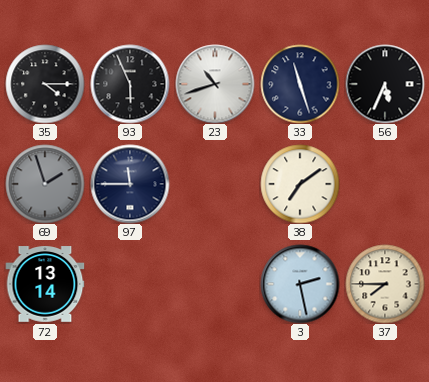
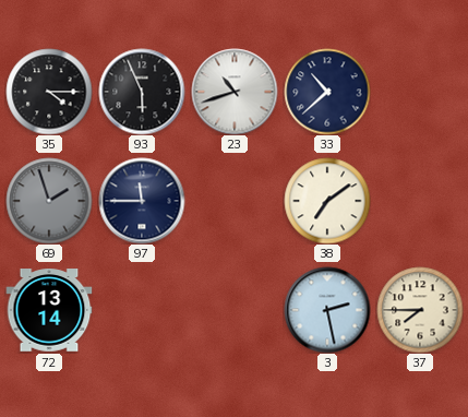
33: 11:27 -> 10:38 (327, 92)
56: 5:34 -> none (385, 84)
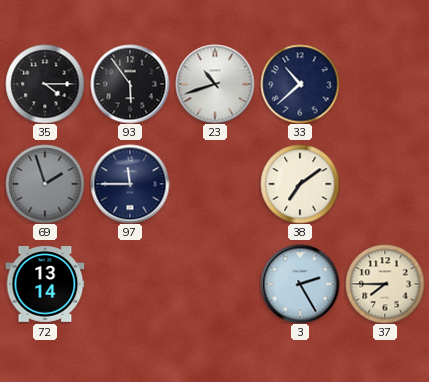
93: 5:56 -> 5:54 (130, 84)
3: 2:28 -> 2:25 (300, 284)
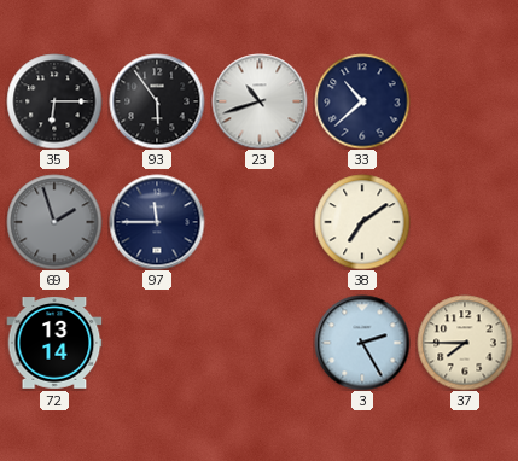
35: 4:15 -> 6:15 (54, 101)
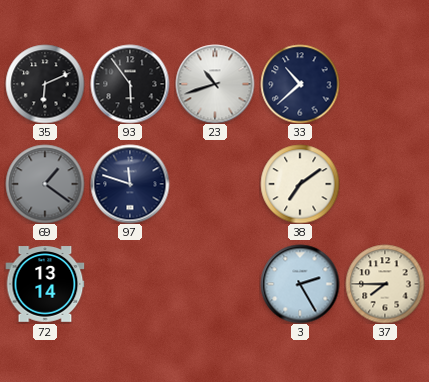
35: 6:15 -> 6:11 (45, 84)
69: 1:57 -> 1:21 (45, 184)
97: 11:45 -> 11:48 (130, 184)
